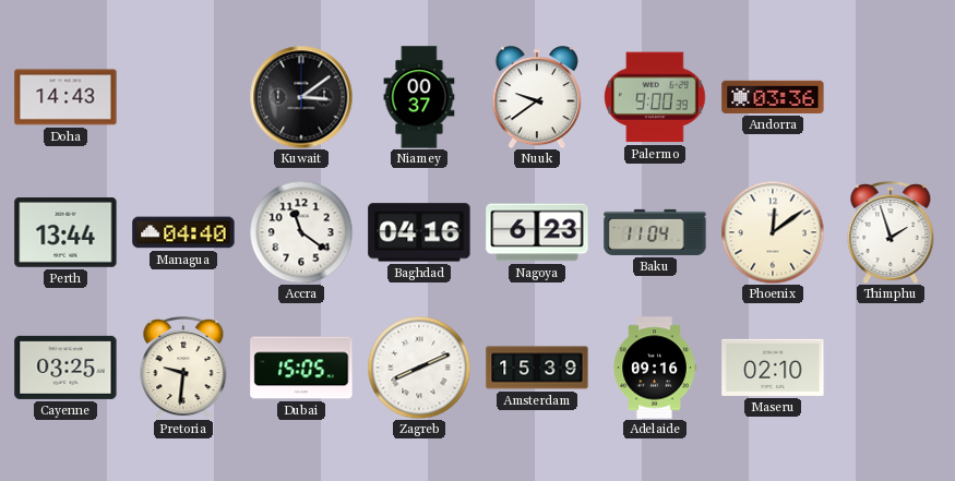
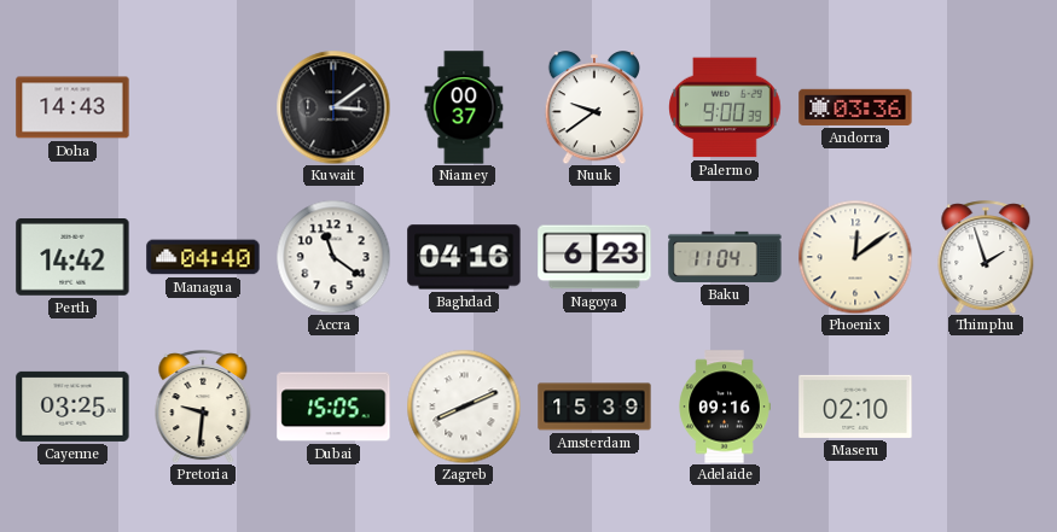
Perth: 13:44 -> 14:42 (72, 258)
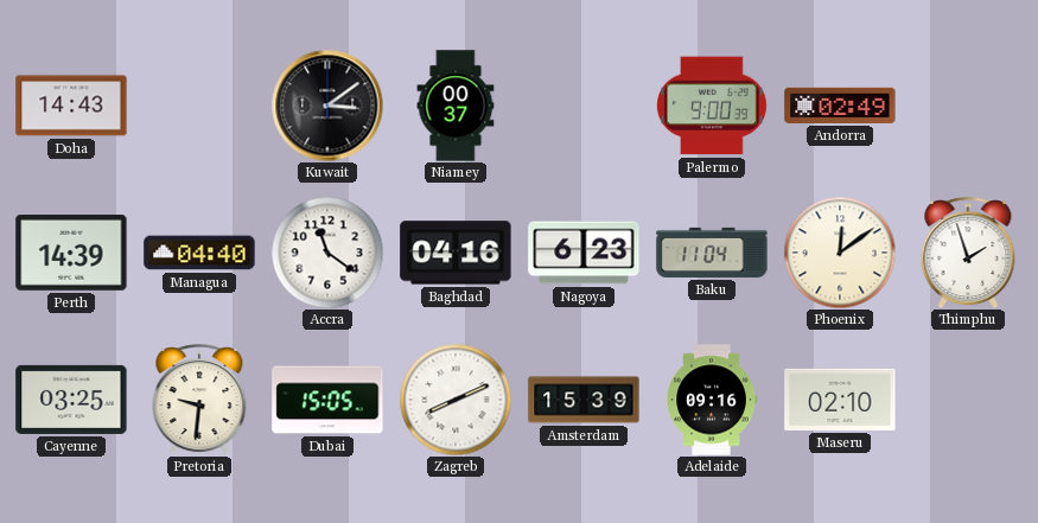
Nuuk: 9:39 -> none (593, 107)
Andorra: 03:36 -> 02:49 (840, 106)
Perth: 14:42 -> 14:39 (71, 254)
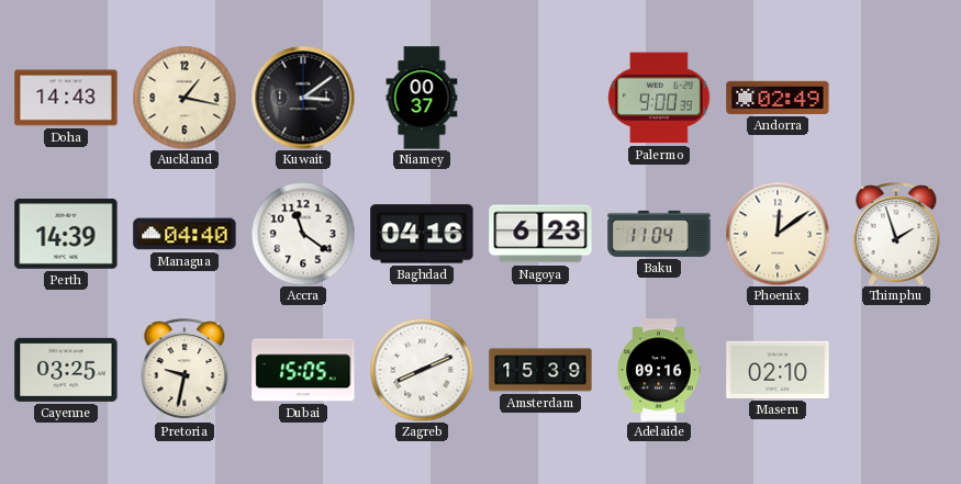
Auckland: none -> 1:17 (185, 98)
Pretoria: 9:31 -> 9:32 (185, 370)
